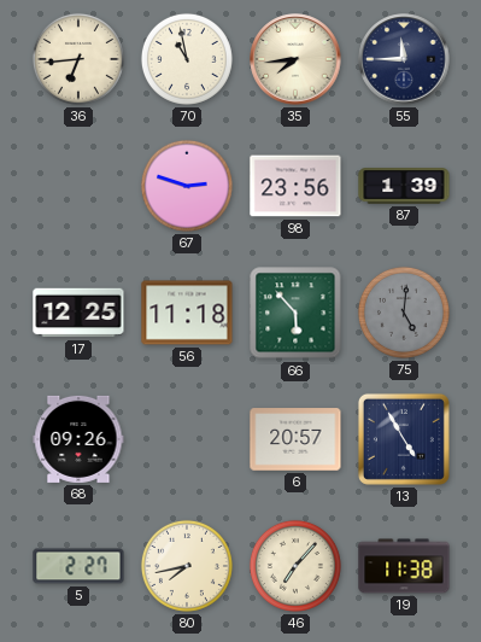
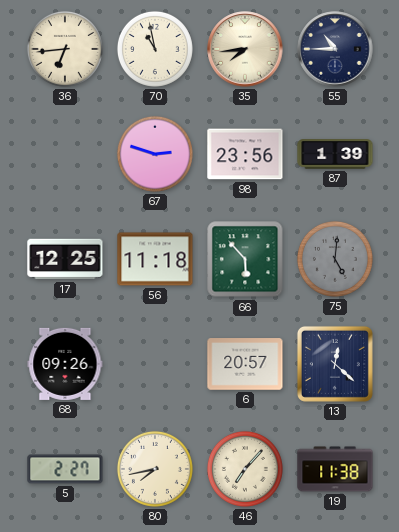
55: 11:45 -> 10:45 (335, 49)
13: 4:55 -> 12:22 (335, 364)
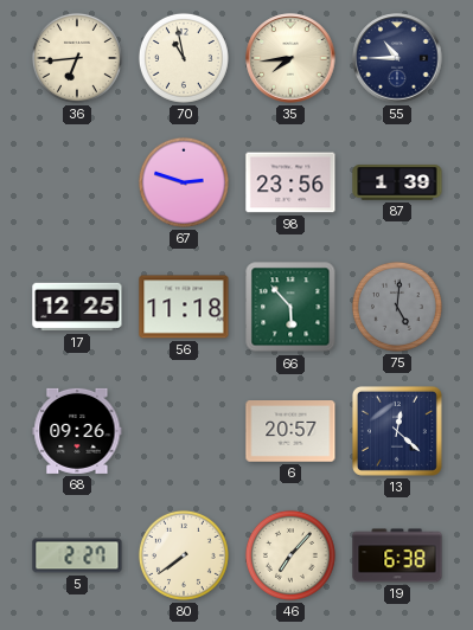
80: 7:43 -> 7:39 (184, 555)
19: 11:38 -> 6:38 (397, 555)
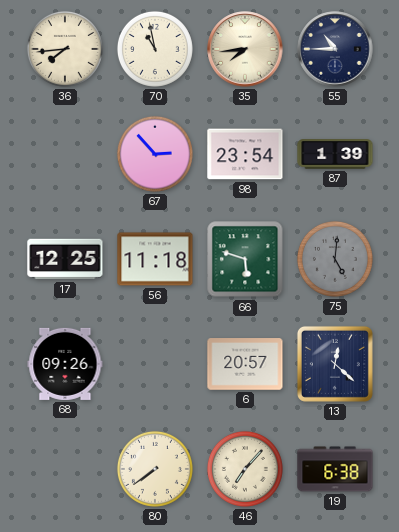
36: 6:44 -> 7:44 (65, 49)
67: 2:48 -> 2:53 (155, 154)
98: 23:56 -> 23:54 (245, 154)
66: 5:53 -> 5:48 (245, 259)
5: 2:27 -> none (77, 555)
